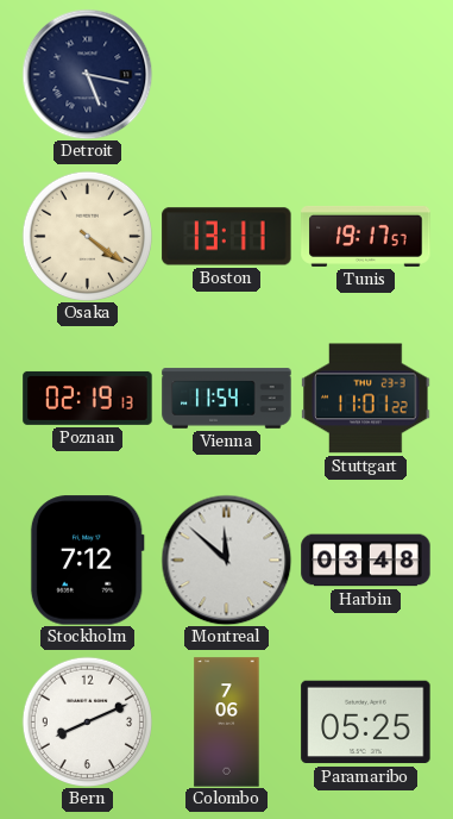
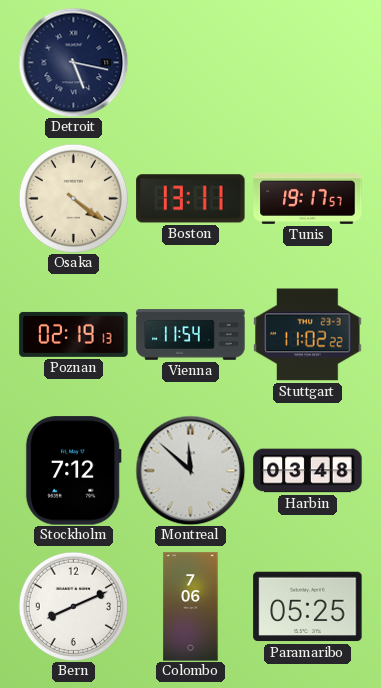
Stuttgart: 11:01 -> 11:02 (308, 335)
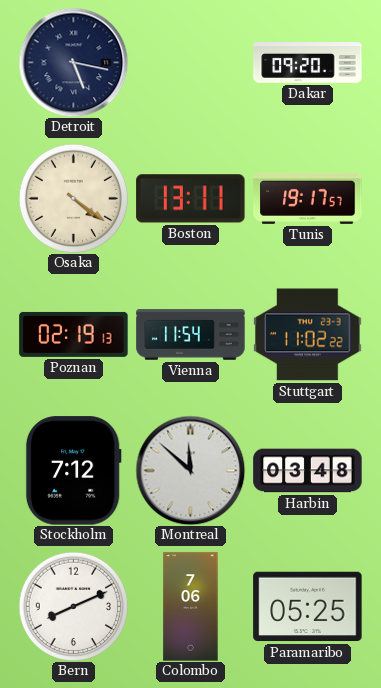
Dakar: none -> 09:20 (308, 63)
